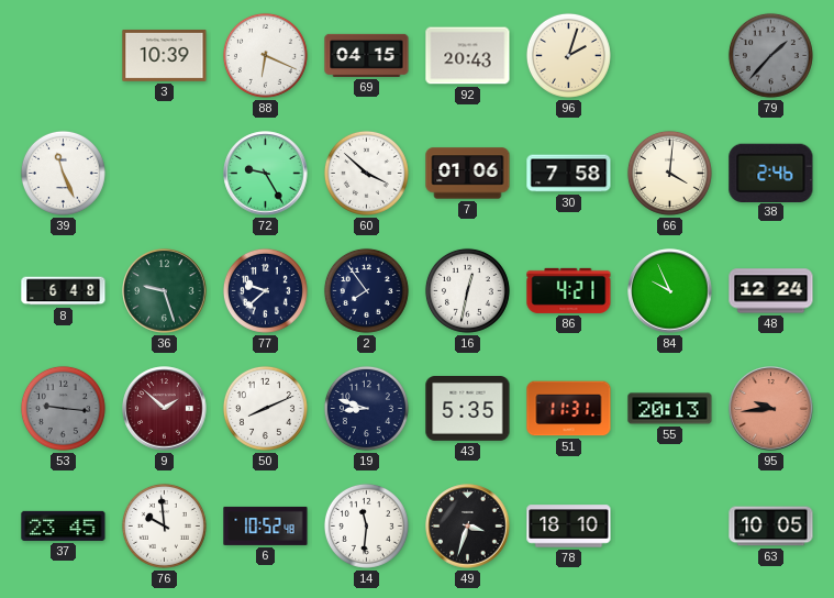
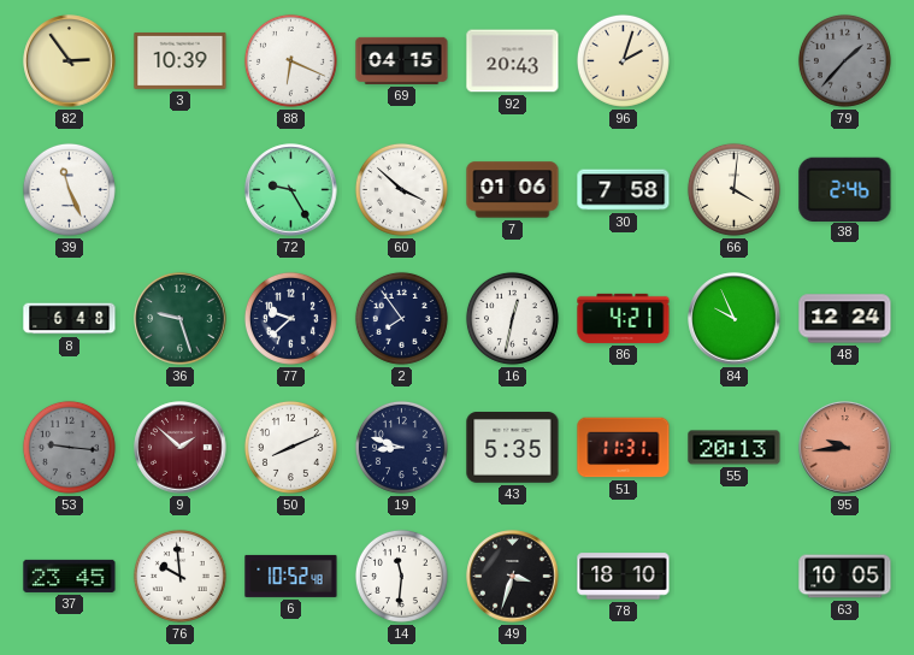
82: none -> 2:54 (70, 61)
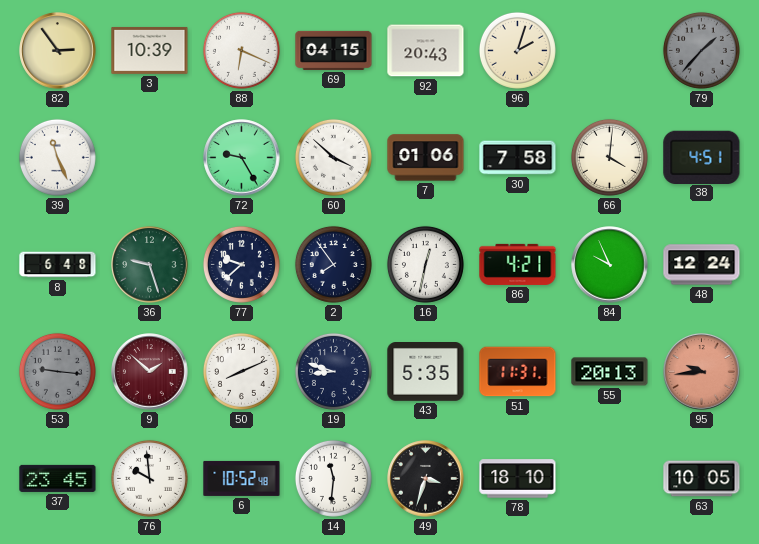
38: 2:46 -> 4:51 (702, 157)
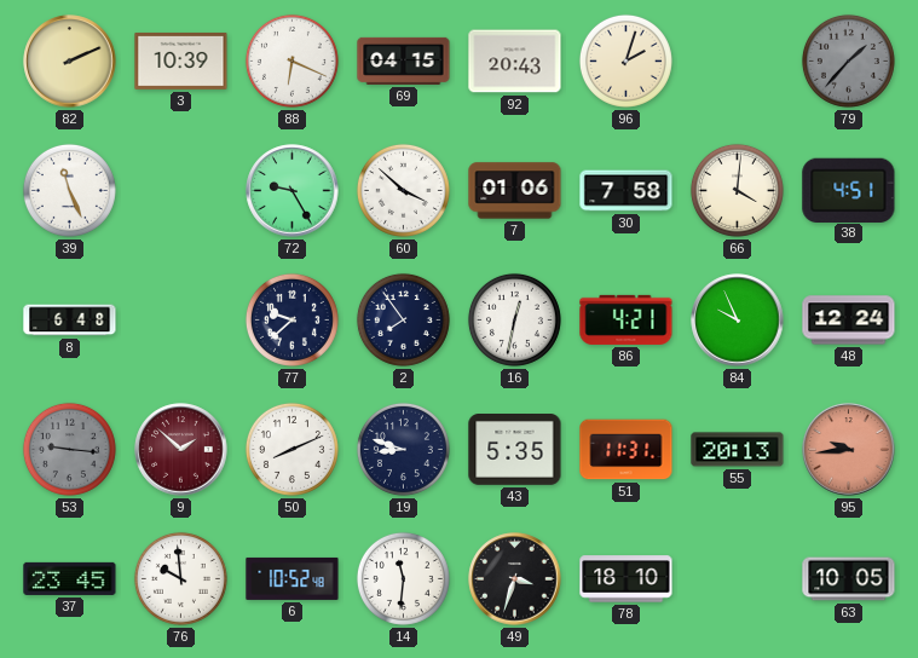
82: 2:54 -> 2:11 (70, 62)
36: 9:27 -> none (150, 265)
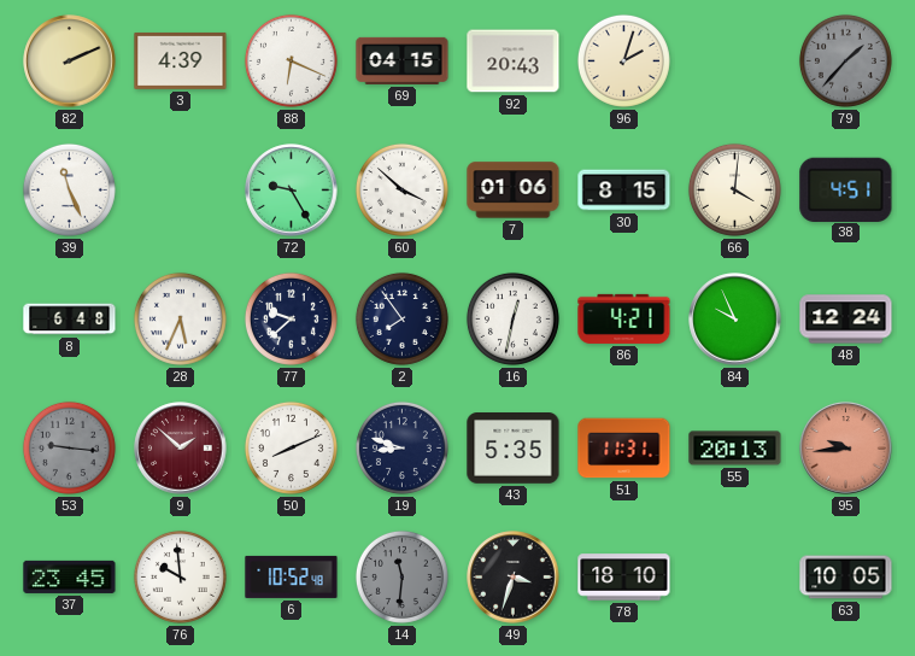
3: 10:39 -> 4:39 (181, 60)
30: 7:58 -> 8:15 (624, 191)
28: none -> 5:34 (180, 318)
14 dial: white -> grey (401, 576)
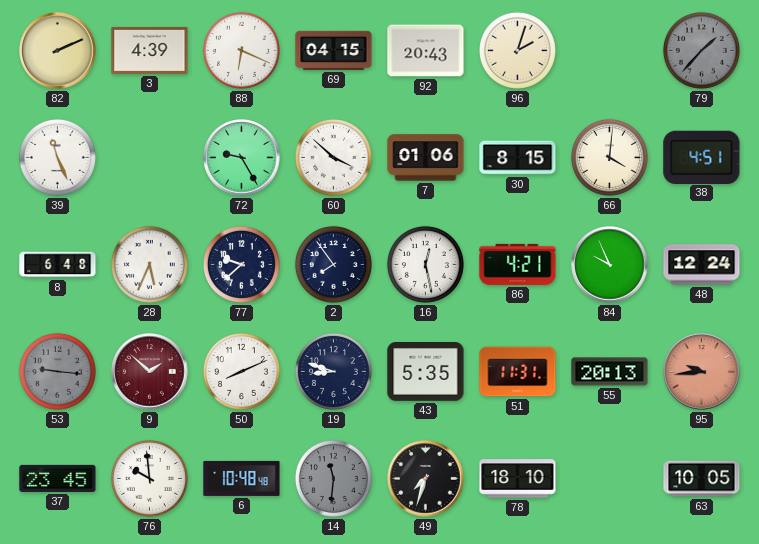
16: 12:32 -> 12:28 (425, 264)
6: 10:52 -> 10:48 (242, 478)
49: 3:33 -> 7:33 (426, 479)
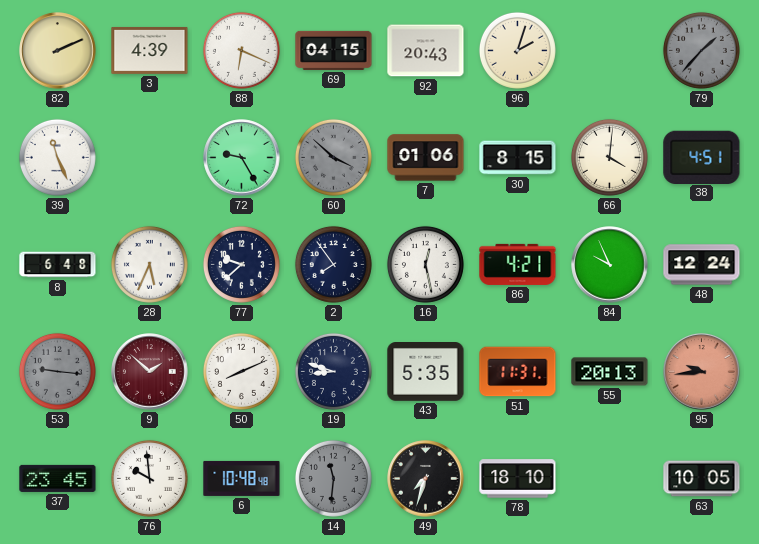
60 dial: white -> grey (333, 157)
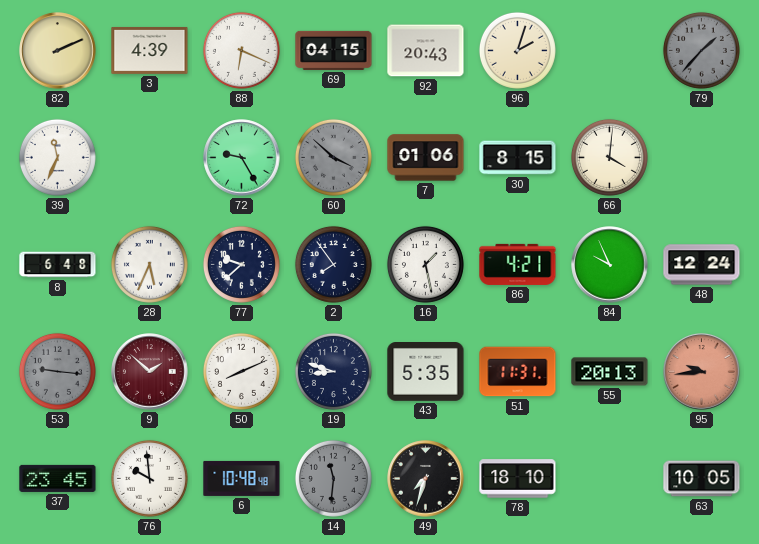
39: 11:26 -> 11:34 (57, 157)
38: 4:51 -> none (702, 157)
16: 12:28 -> 1:28 (425, 264)
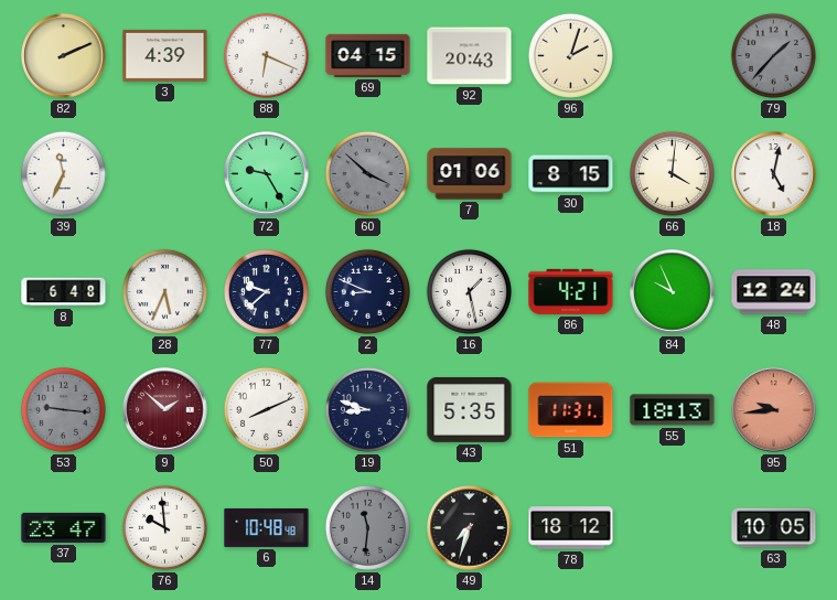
18: none -> 5:02 (774, 174)
2: 7:54 -> 8:49 (367, 291)
55: 20:13 -> 18:13 (673, 410)
37: 23:45 -> 23:47 (64, 527)
78: 18:10 -> 18:12 (571, 528)
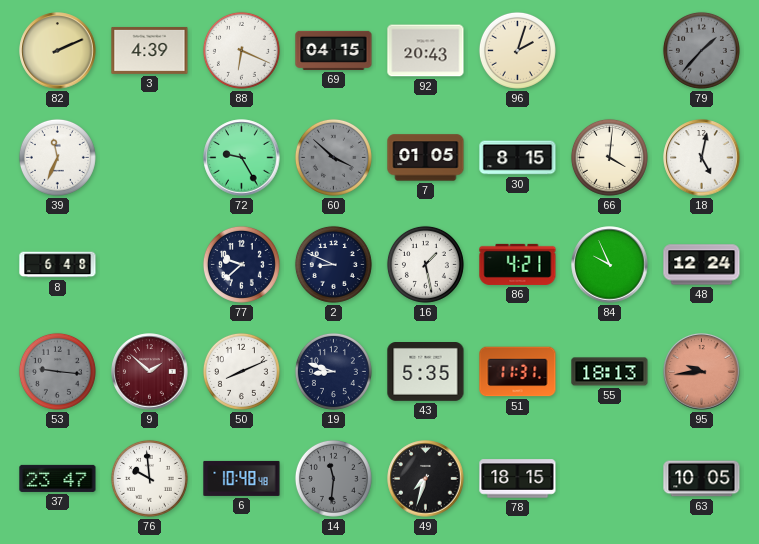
7: 01:06 -> 01:05 (426, 158)
28: 5:34 -> none (164, 291)
78: 18:12 -> 18:15 (518, 479)
